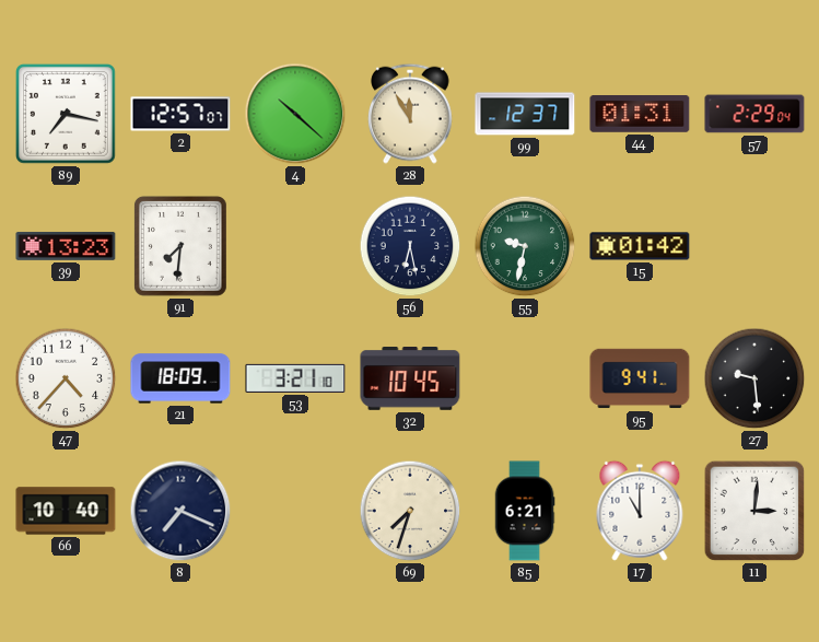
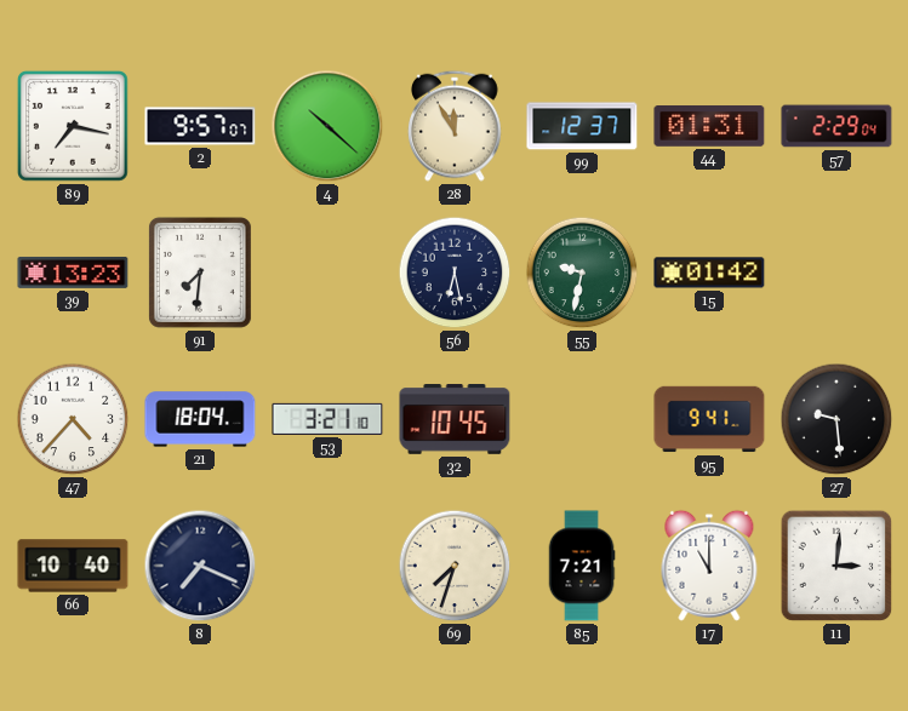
2: 12:57 -> 9:57 (200, 126)
21: 18:09 -> 18:04 (200, 419)
85: 6:21 -> 7:21 (582, 566)
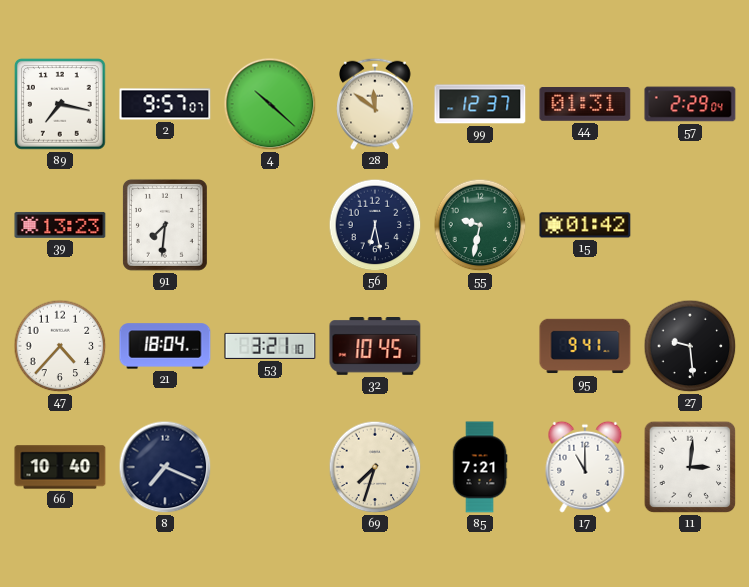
28: 11:55 -> 11:51 (376, 104)
